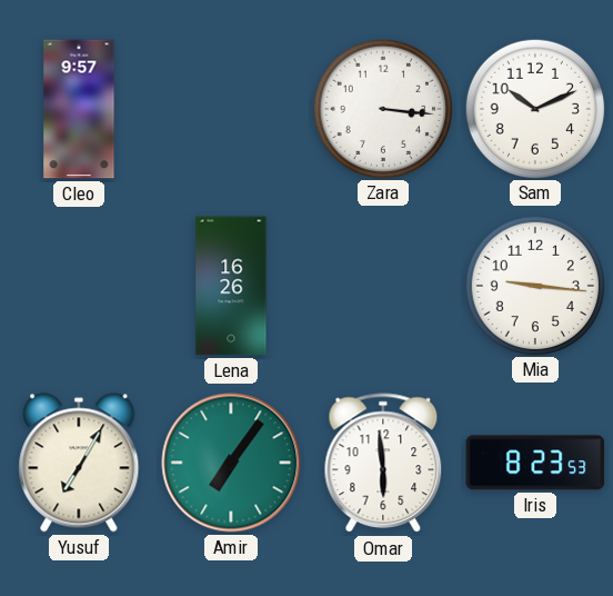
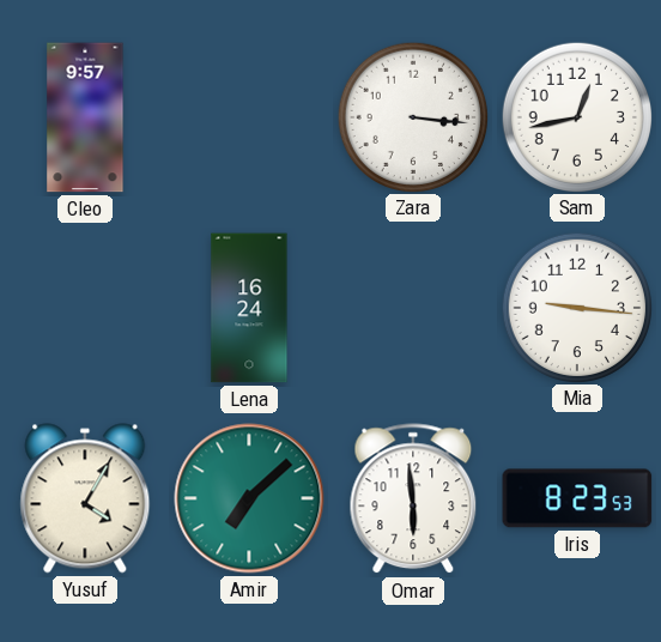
Sam: 10:11 -> 12:43 (576, 116)
Lena: 16:26 -> 16:24 (249, 308)
Yusuf: 7:05 -> 4:05 (85, 498)
Amir: 7:06 -> 7:08 (249, 498)
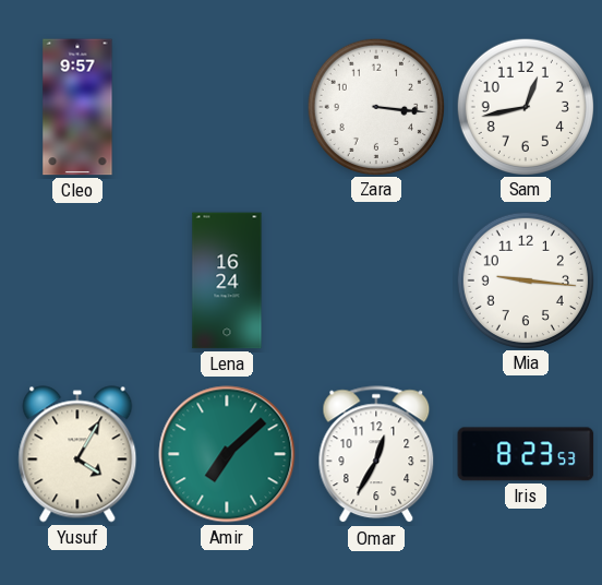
Omar: 5:59 -> 12:35 (376, 455)
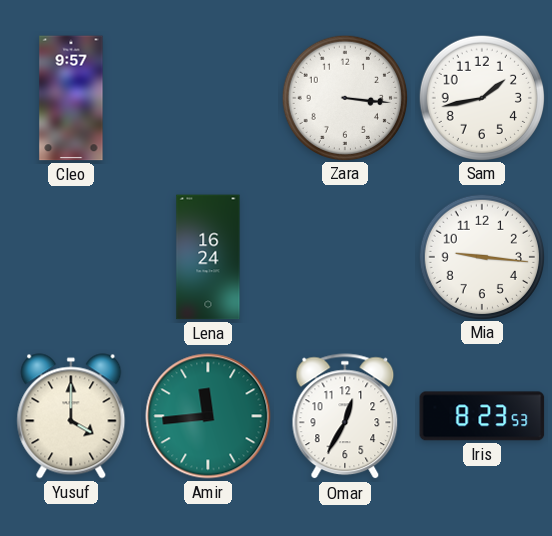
Sam: 12:43 -> 1:43 (481, 97)
Yusuf: 4:05 -> 4:00 (71, 416)
Amir: 7:08 -> 11:44 (208, 416)
